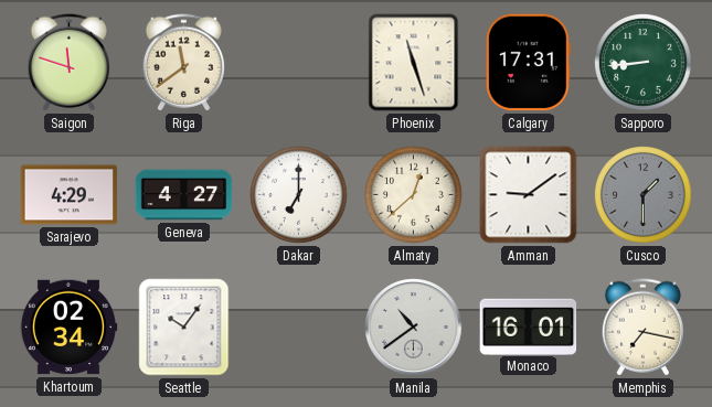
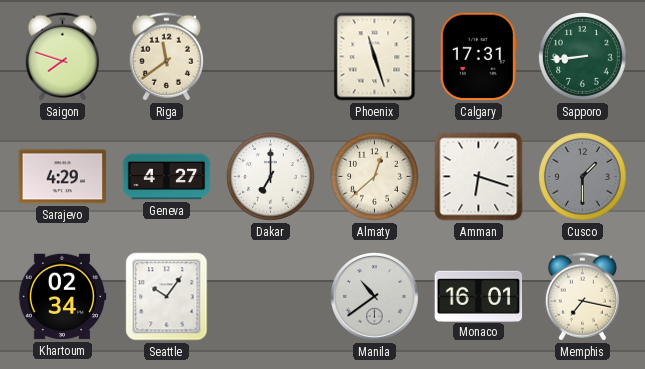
Saigon: 11:48 -> 7:48 (62, 57)
Amman: 9:09 -> 6:18 (479, 177)
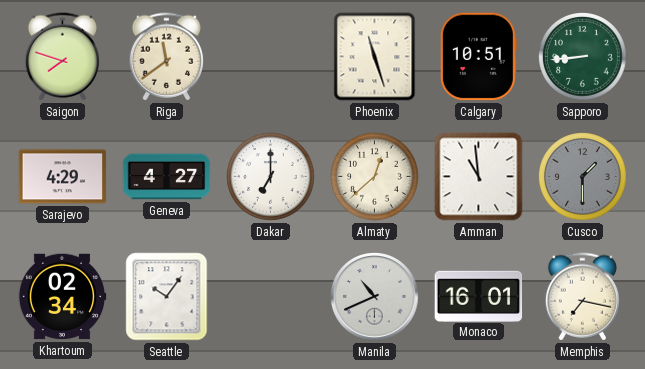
Calgary: 17:31 -> 10:51 (478, 57)
Amman: 6:18 -> 10:59 (479, 177)
Manila: 10:39 -> 10:41 (375, 297)
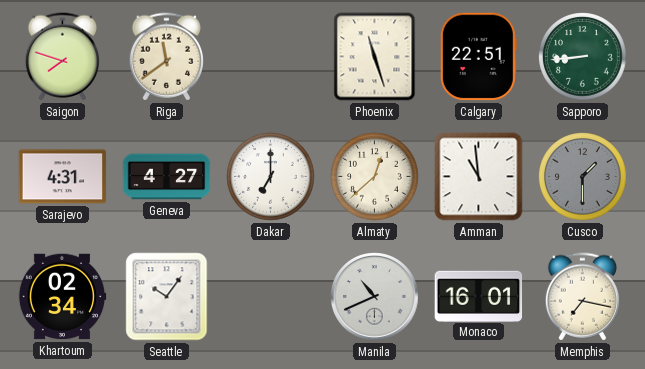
Calgary: 10:51 -> 22:51 (478, 57)
Sarajevo: 4:29 -> 4:31 (63, 177)
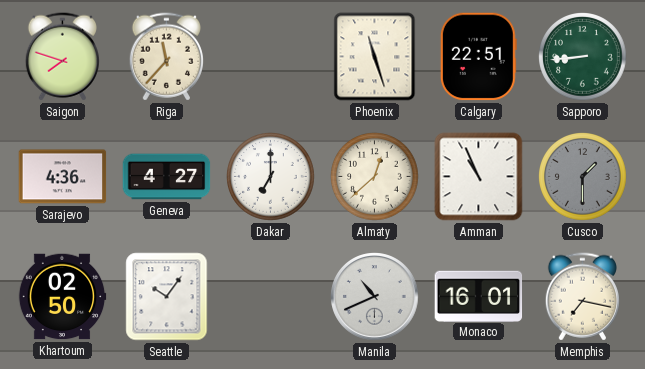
Riga: 11:39 -> 11:37 (166, 57)
Sarajevo: 4:31 -> 4:36 (63, 177)
Amman: 10:59 -> 10:56 (479, 177)
Khartoum: 02:34 -> 02:50 (62, 297)
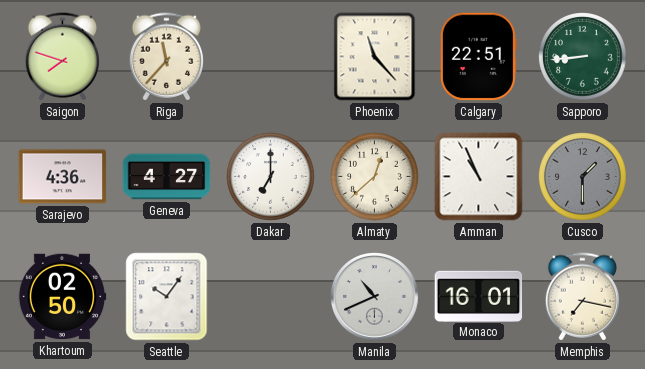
Phoenix: 11:27 -> 11:23 (375, 57)
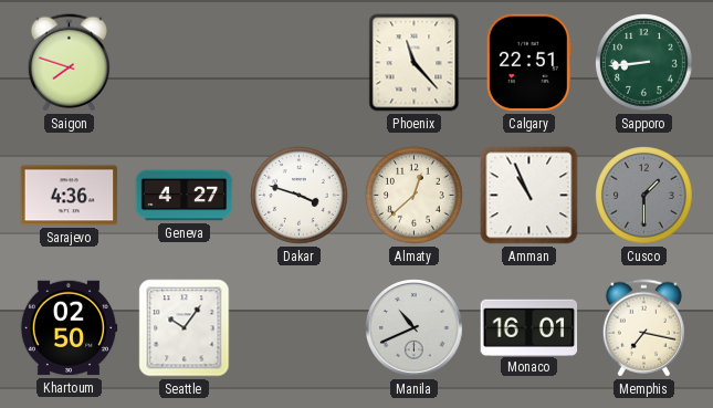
Riga: 11:37 -> none (166, 57)
Dakar: 7:00 -> 3:48 (300, 196)
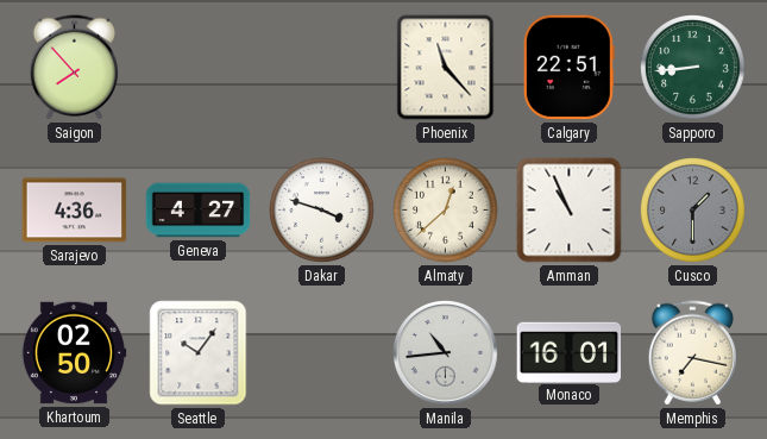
Saigon: 7:48 -> 7:53 (74, 68)
Manila: 10:41 -> 10:44 (446, 353)
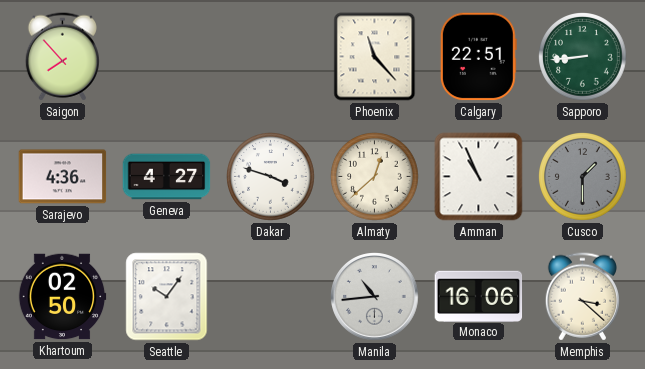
Monaco: 16:01 -> 16:06 (479, 296)
Memphis: 7:17 -> 3:22 (582, 297)
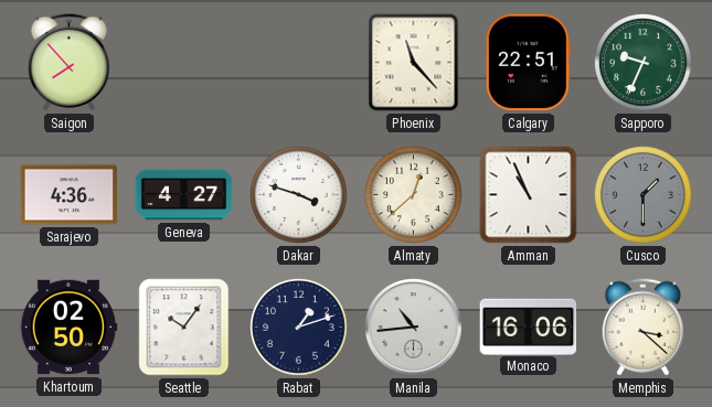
Sapporo: 8:44 -> 9:34 (644, 63)
Rabat: none -> 1:12 (299, 328)
